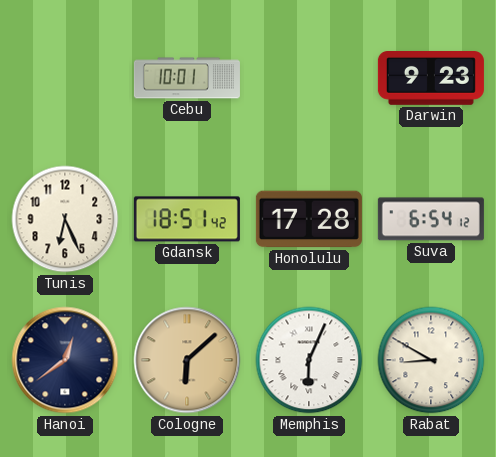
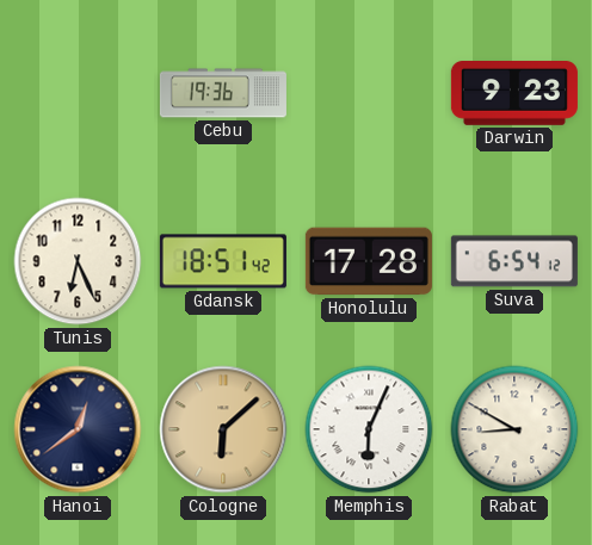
Cebu: 10:01 -> 19:36 (223, 93)
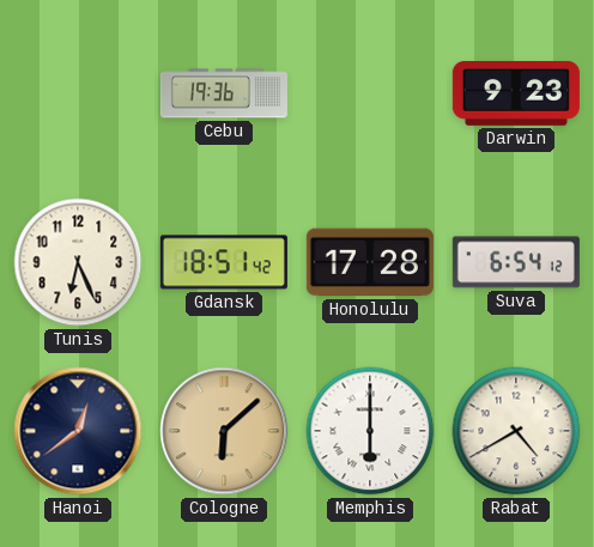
Memphis: 6:04 -> 6:00 (370, 431)
Rabat: 8:50 -> 4:40 (516, 431)
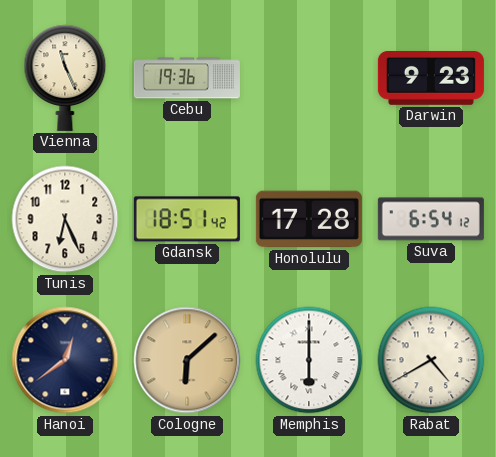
Vienna: none -> 11:26 (65, 78)
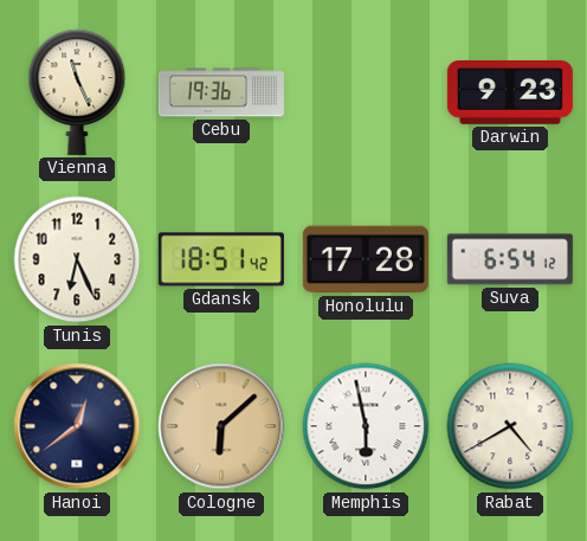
Memphis: 6:00 -> 5:58 (366, 426)
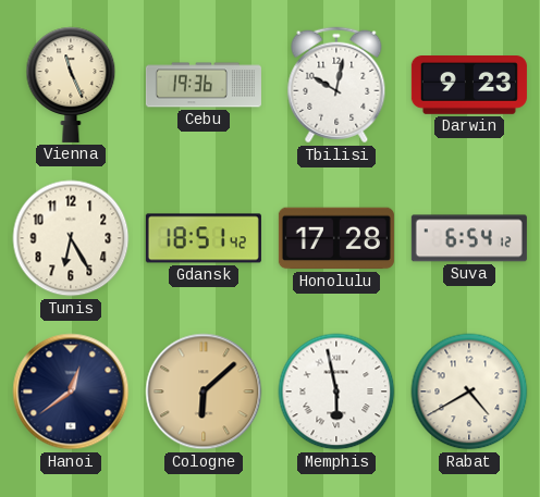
Tbilisi: none -> 10:02 (336, 85)
Tunis: 6:26 -> 6:25 (71, 238)
